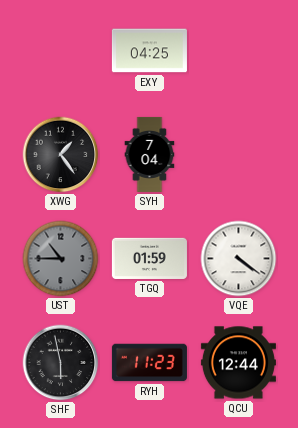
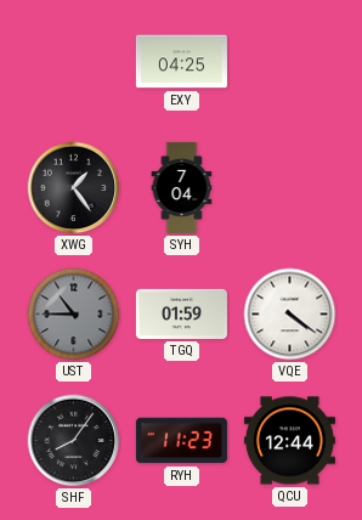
SHF: 5:58 -> 8:06 (74, 441)
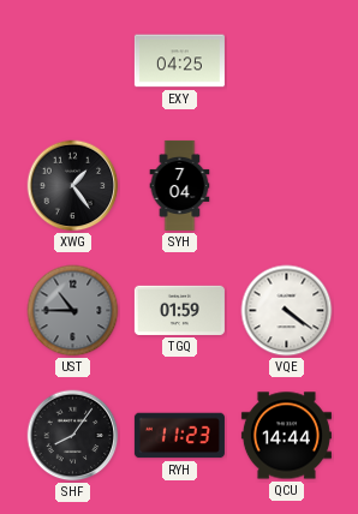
QCU: 12:44 -> 14:44 (286, 436)
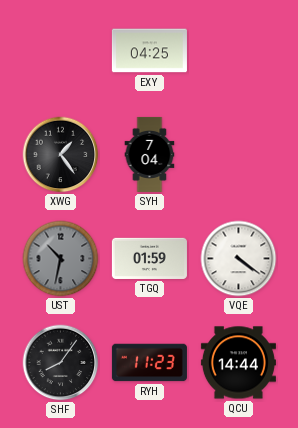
UST: 10:45 -> 10:32 (61, 259)
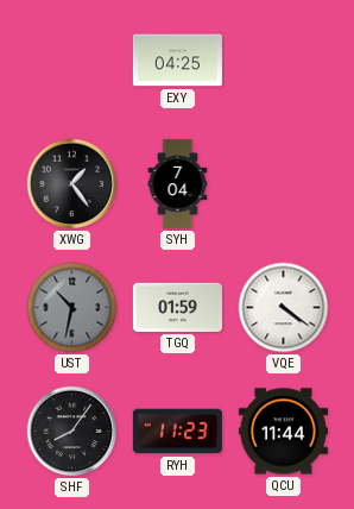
QCU: 14:44 -> 11:44 (283, 432)
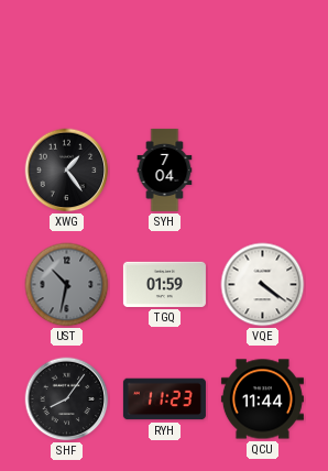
EXY: 04:25 -> none (177, 61)
